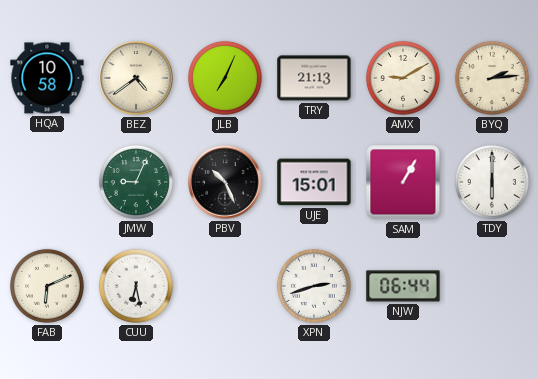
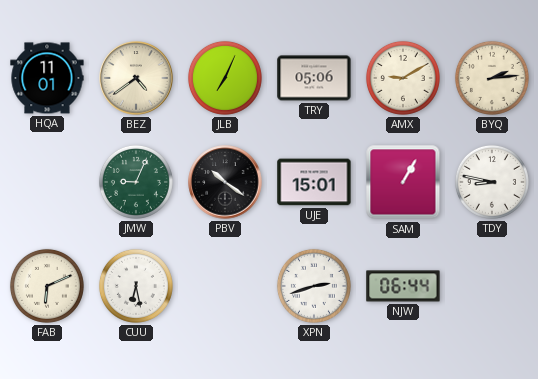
HQA: 10:58 -> 11:01 (47, 78)
TRY: 21:13 -> 05:06 (314, 78)
PBV: 10:26 -> 10:21 (225, 182)
TDY: 6:00 -> 8:47 (492, 182)
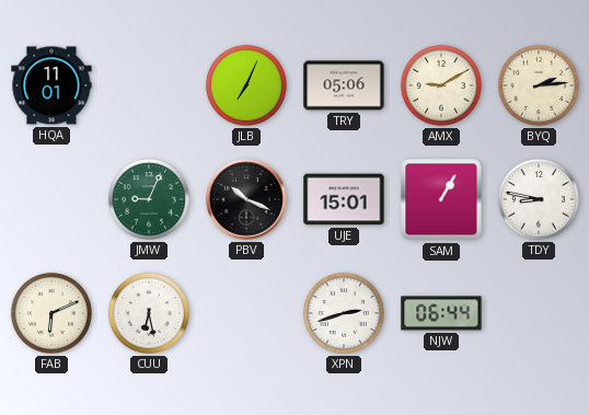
BEZ: 4:39 -> none (136, 78)
PBV: 10:21 -> 10:19 (246, 199)
